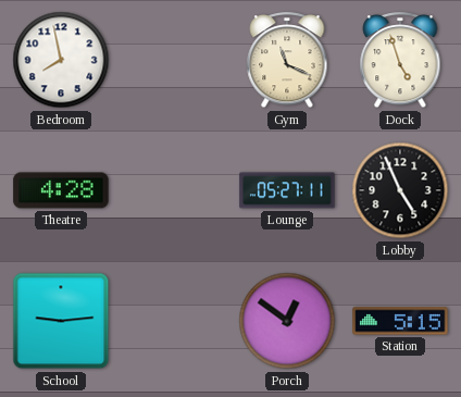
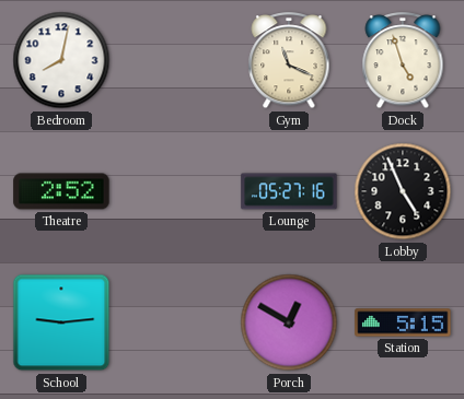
Bedroom: 7:58 -> 8:02 (61, 60)
Theatre: 4:28 -> 2:52 (61, 191)
Lounge: 05:27:11 -> 05:27:16 (289, 191)
Porch: 12:51 -> 12:50 (289, 322)
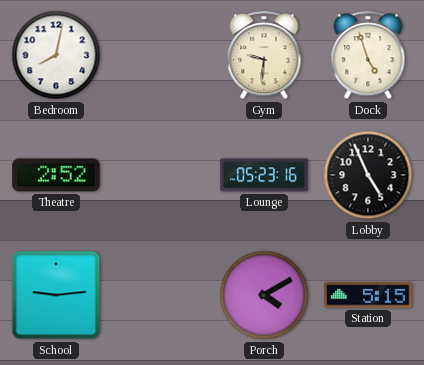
Gym: 11:19 -> 9:31 (264, 56)
Lounge: 05:27 -> 05:23 (264, 175)
Porch: 12:50 -> 4:10 (264, 295)
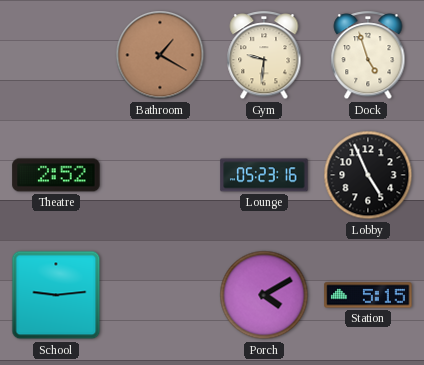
Bedroom: 8:02 -> none (56, 55)
Bathroom: none -> 1:20 (160, 55)
